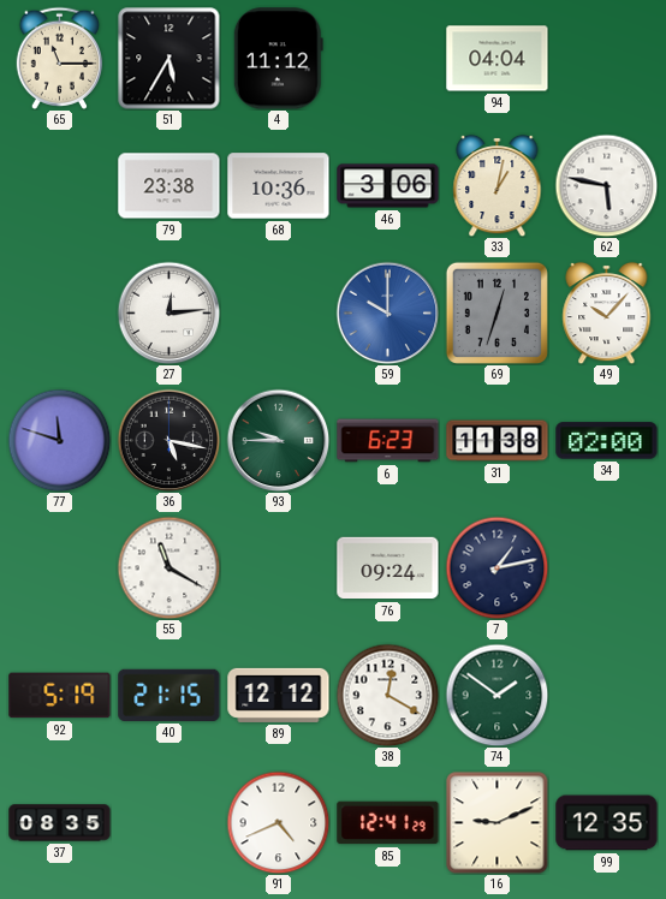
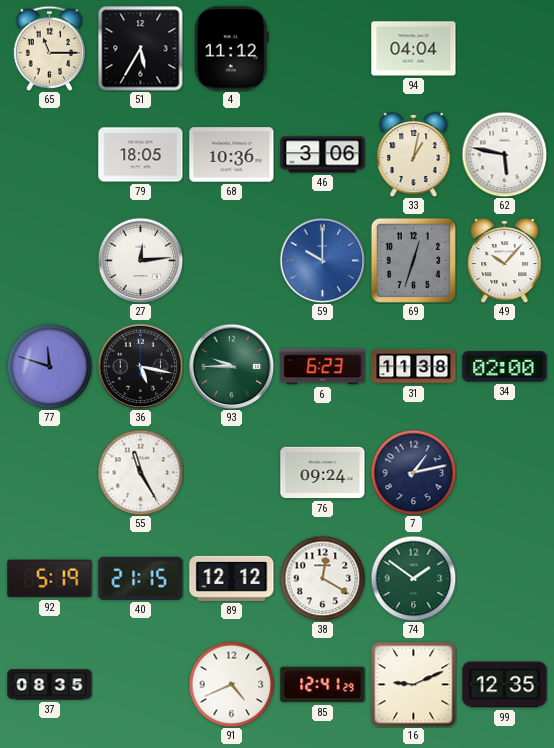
79: 23:38 -> 18:05 (141, 155)
55: 11:20 -> 11:25 (140, 472)
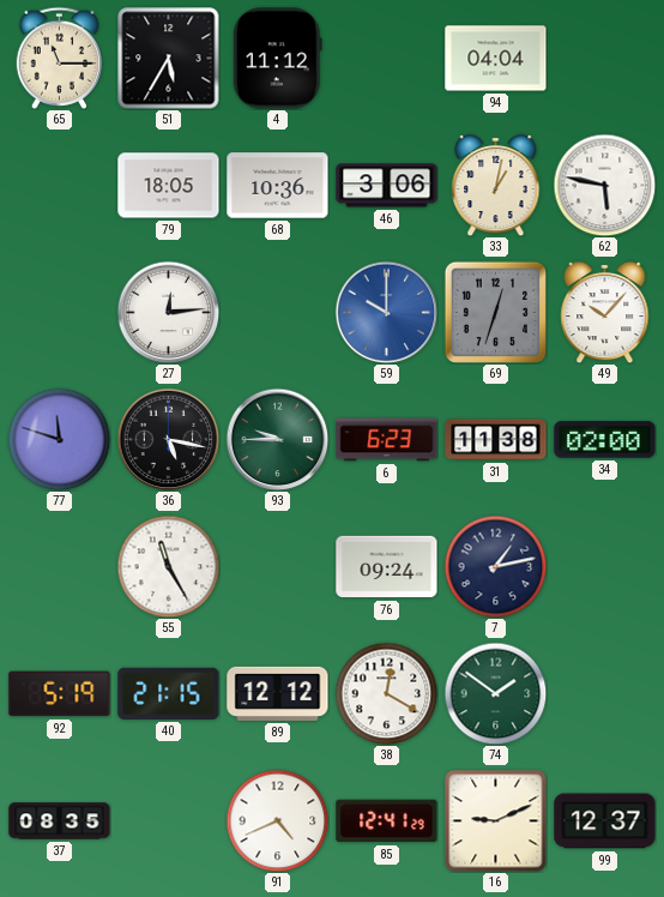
99: 12:35 -> 12:37 (605, 821)
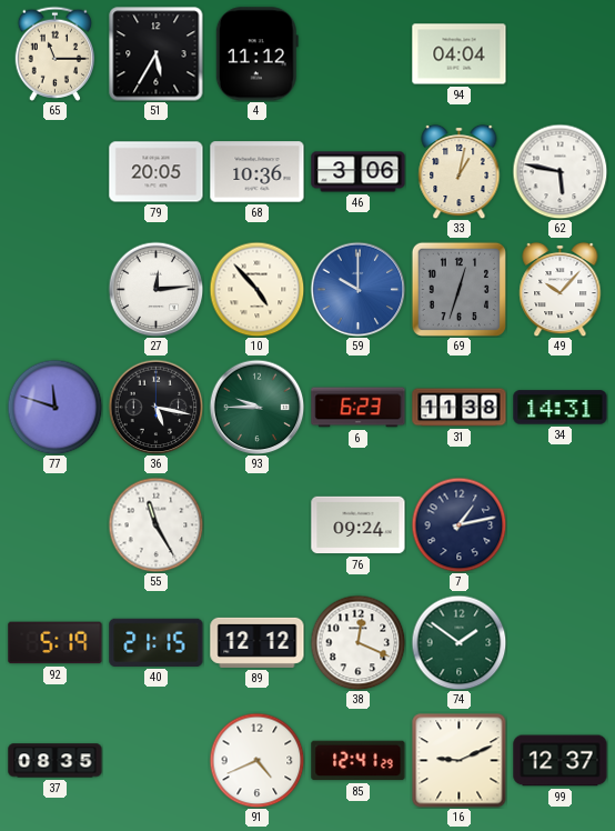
79: 18:05 -> 20:05 (157, 172)
10: none -> 4:53 (256, 289)
34: 02:00 -> 14:31 (561, 408)
38: 12:20 -> 12:19 (357, 642)
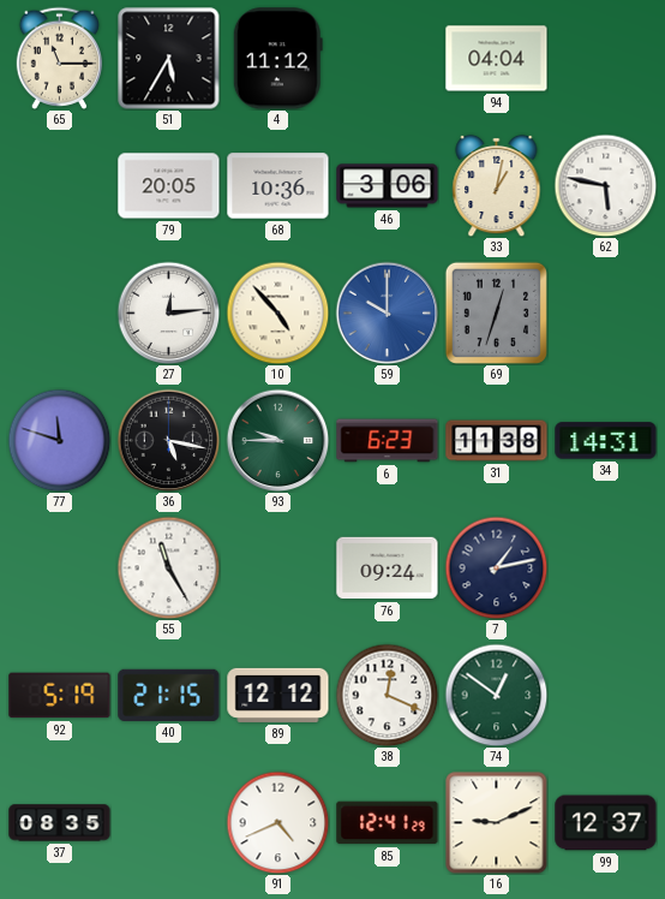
49: 10:07 -> none (561, 289)
74: 1:51 -> 12:51 (496, 695)
